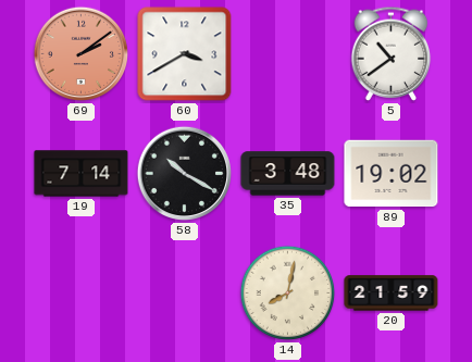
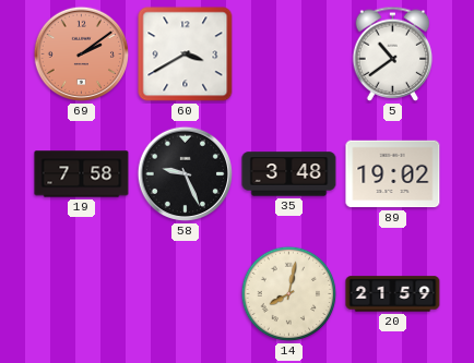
19: 7:14 -> 7:58 (82, 174)
58: 10:20 -> 9:26 (186, 174)
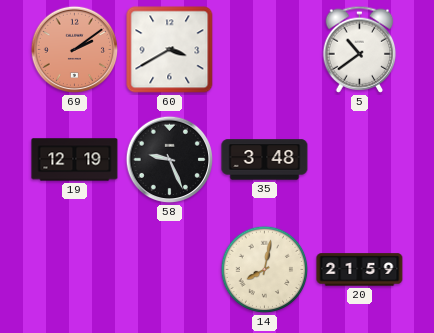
19: 7:58 -> 12:19 (75, 160)
89: 19:02 -> none (393, 174)
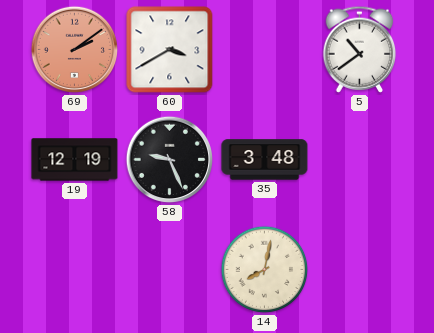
20: 21:59 -> none (360, 270)
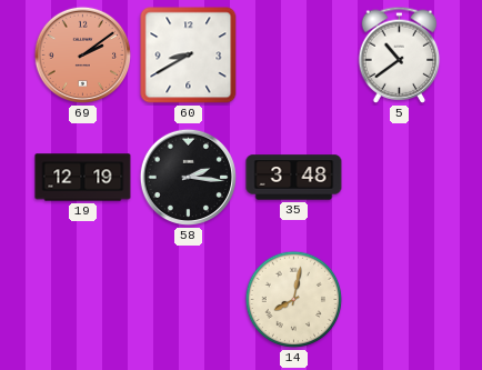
60: 3:40 -> 8:40 (189, 56)
58: 9:26 -> 2:16 (189, 178)
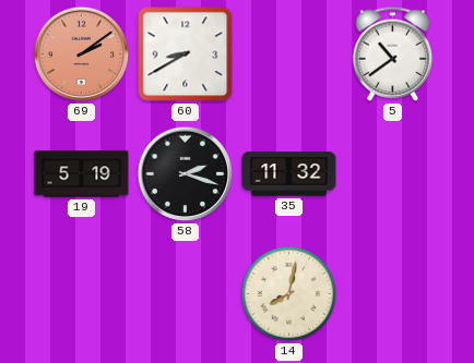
19: 12:19 -> 5:19 (82, 174)
58: 2:16 -> 2:18 (186, 174)
35: 3:48 -> 11:32 (289, 174)
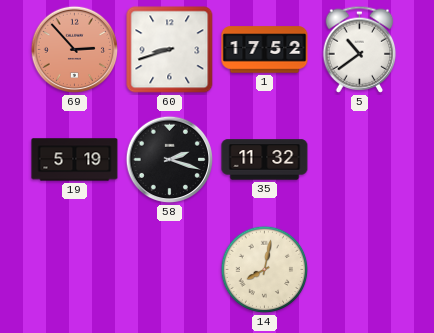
69: 2:09 -> 2:53 (75, 50)
60: 8:40 -> 8:42 (170, 50)
1: none -> 17:52 (265, 50)
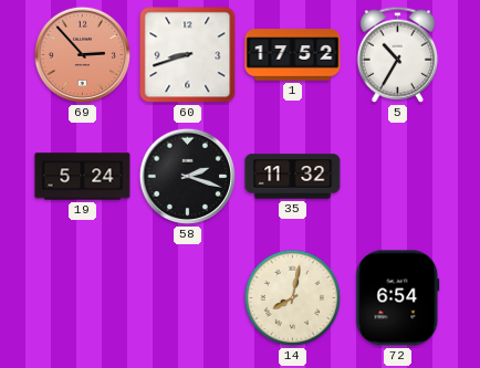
5: 10:39 -> 10:35 (398, 54)
19: 5:19 -> 5:24 (83, 177)
72: none -> 6:54 (398, 298)
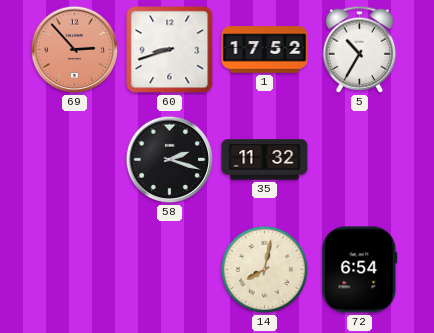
19: 5:24 -> none (83, 177)
